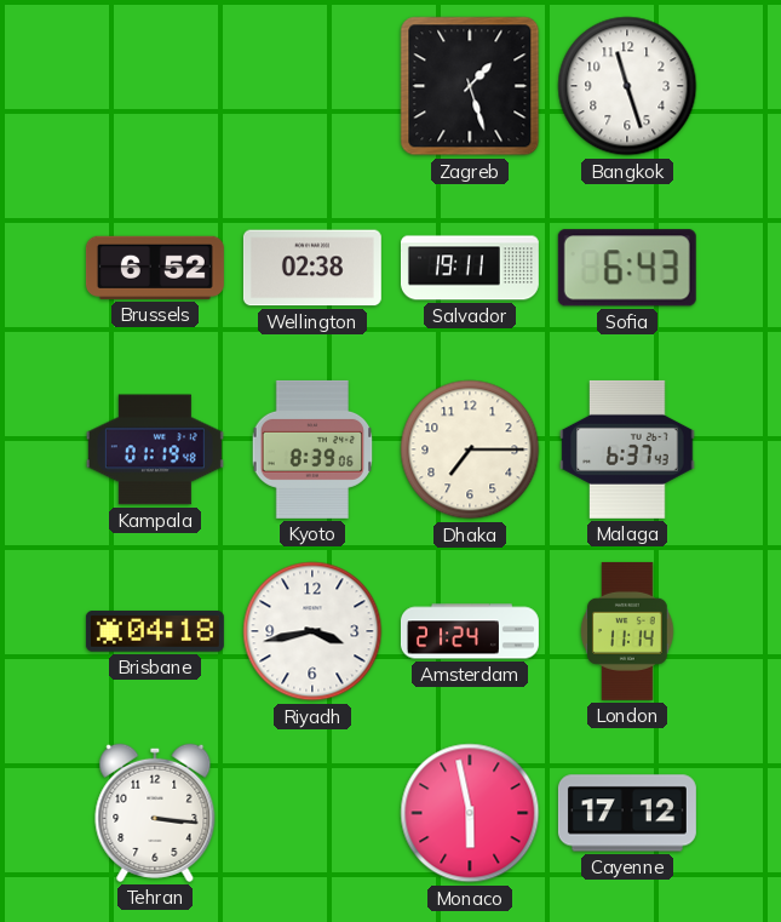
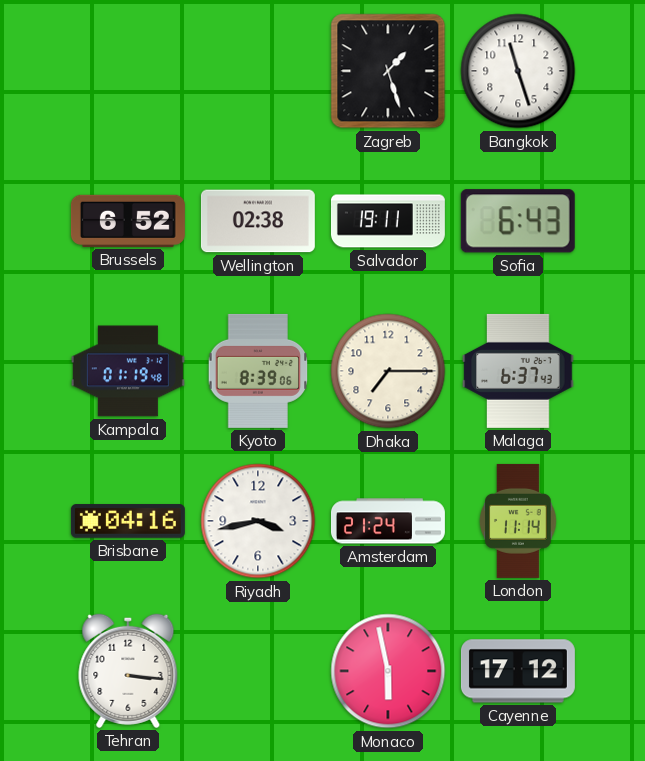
Brisbane: 04:18 -> 04:16 (128, 521)
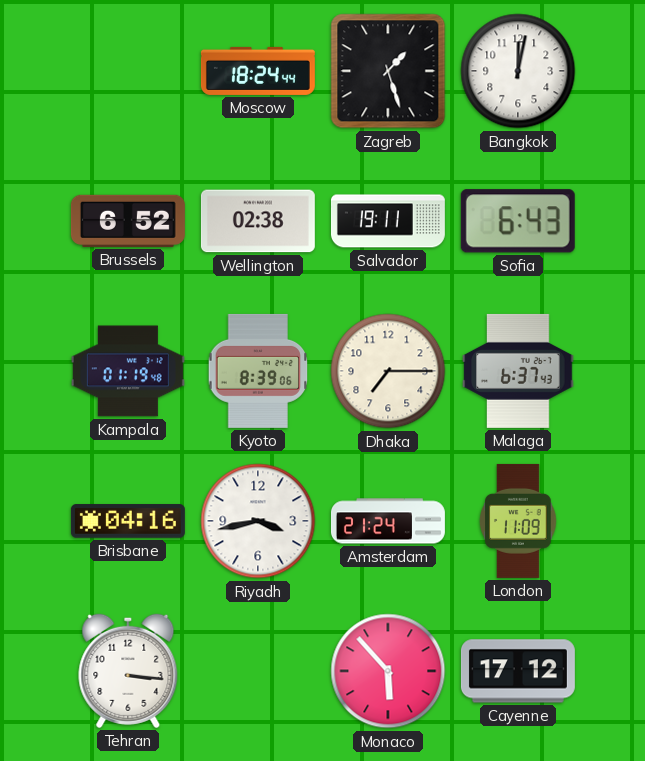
Moscow: none -> 18:24 (258, 71)
Bangkok: 11:27 -> 12:02 (518, 71)
London: 11:14 -> 11:09 (518, 521)
Monaco: 5:58 -> 5:53 (388, 671)
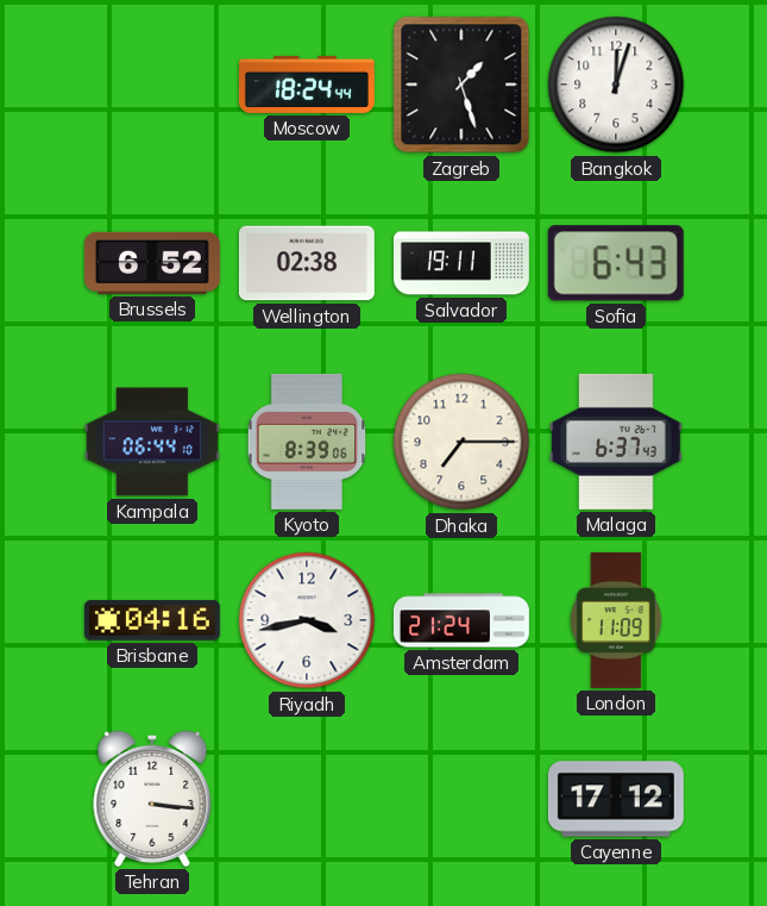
Bangkok: 12:02 -> 12:03 (616, 85)
Kampala: 01:19 -> 06:44 (152, 442)
Monaco: 5:53 -> none (388, 671)
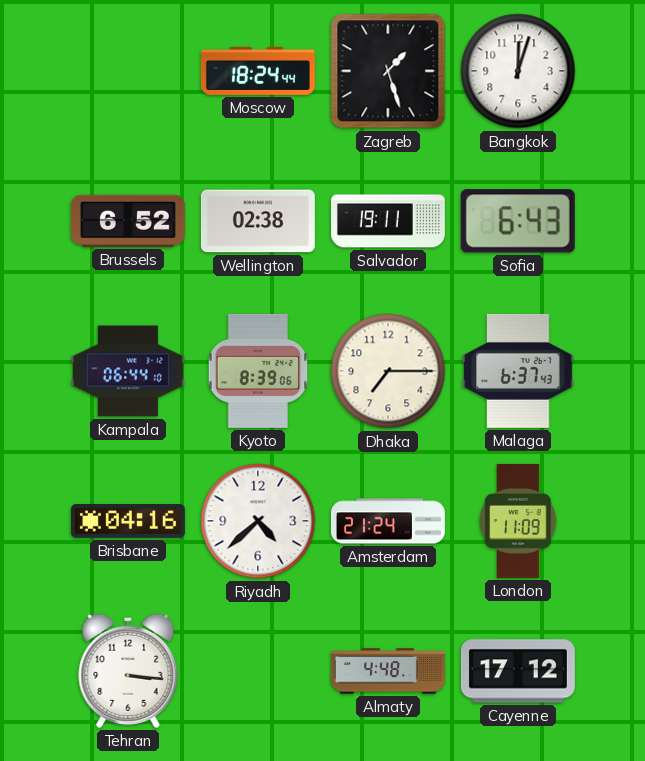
Riyadh: 3:43 -> 4:38 (258, 521)
Almaty: none -> 4:48 (388, 671)
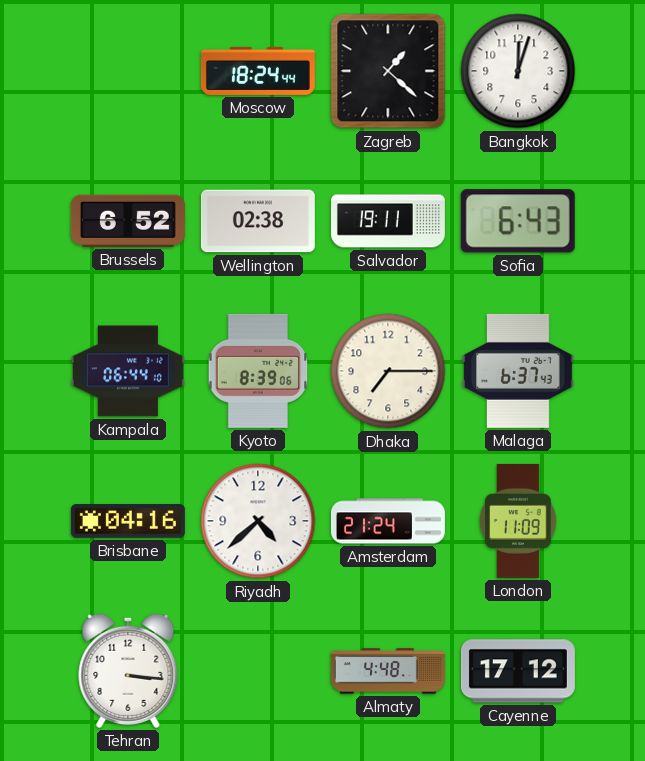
Zagreb: 1:27 -> 1:22 (388, 71)
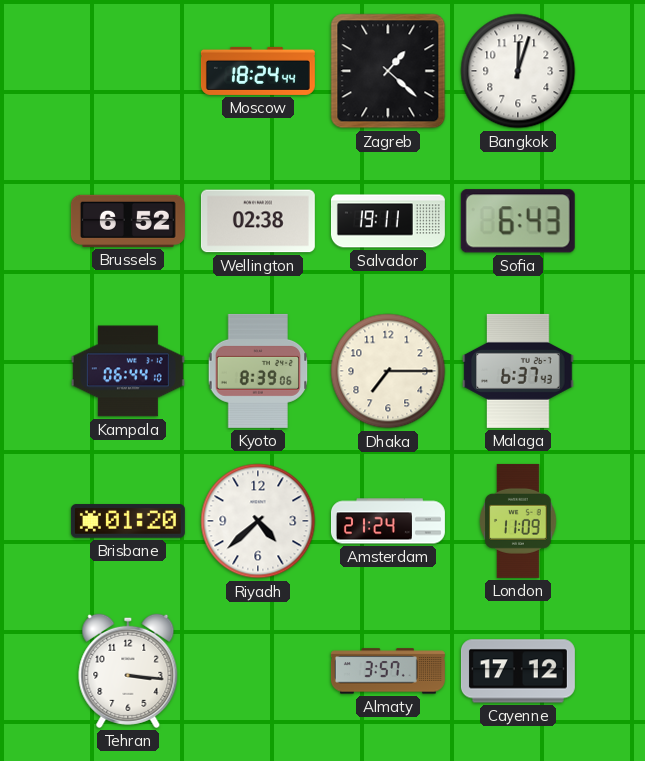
Brisbane: 04:16 -> 01:20 (128, 521)
Almaty: 4:48 -> 3:57 (388, 671)
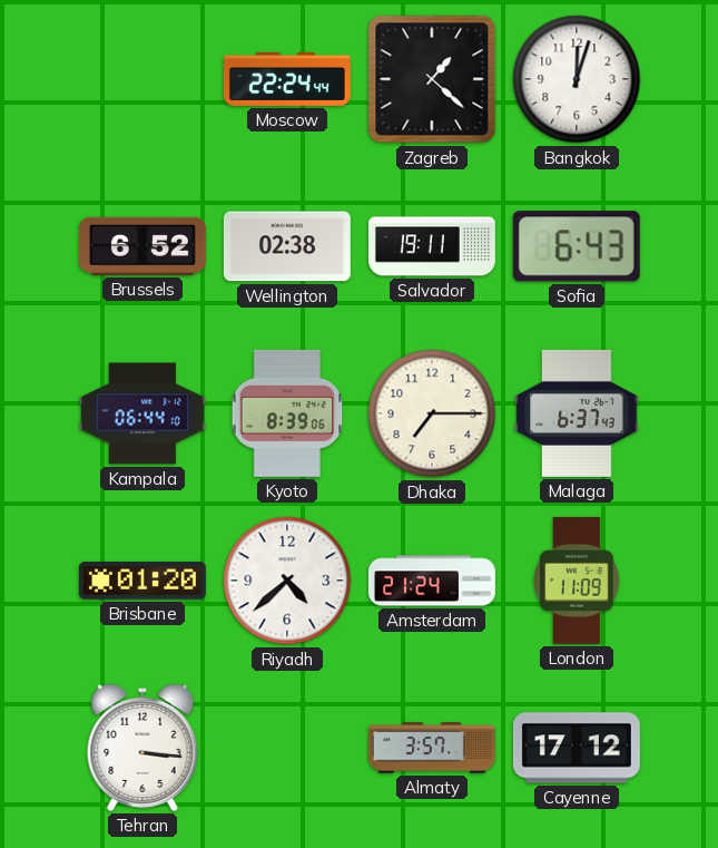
Moscow: 18:24 -> 22:24 (287, 79)
